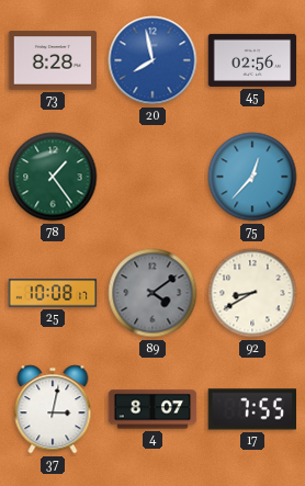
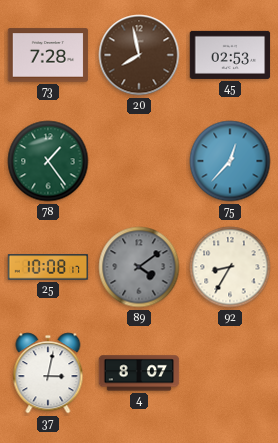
73: 8:28 -> 7:28 (48, 55)
20 dial: blue -> brown (139, 55)
45: 02:56 -> 02:53 (230, 55)
92: 8:40 -> 8:35 (230, 267)
17: 7:55 -> none (251, 409)
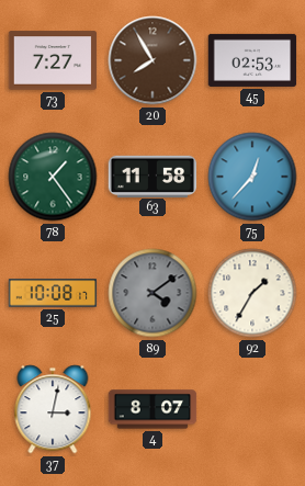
73: 7:28 -> 7:27 (53, 60)
20: 7:58 -> 7:55 (152, 60)
63: none -> 11:58 (152, 176)
92: 8:35 -> 1:35 (252, 293)
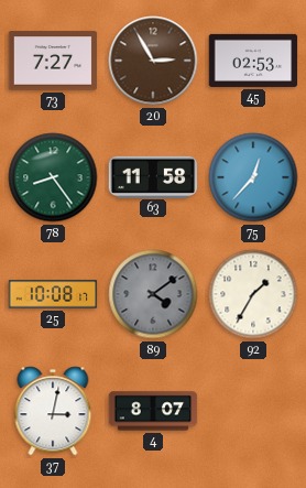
20: 7:55 -> 2:55 (153, 61)
78: 1:24 -> 8:24 (53, 177)
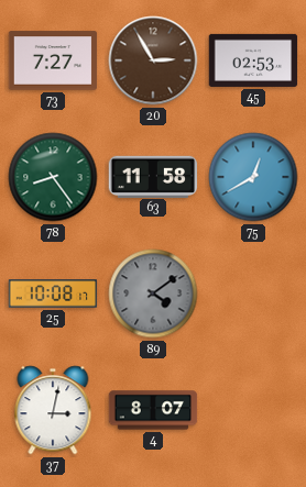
75: 12:37 -> 12:40 (253, 177)
92: 1:35 -> none (253, 294)
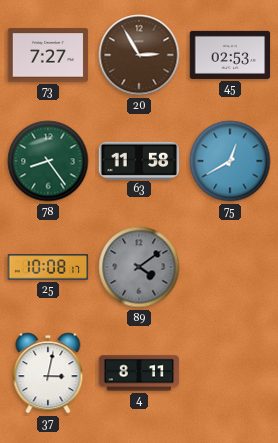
4: 8:07 -> 8:11 (139, 373)
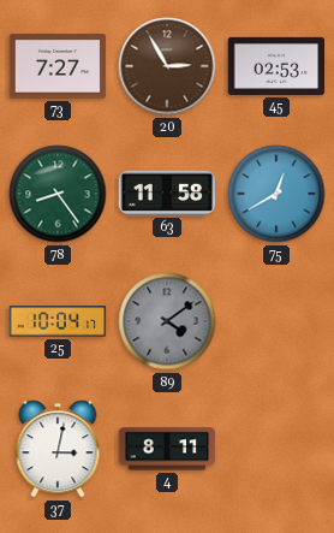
25: 10:08 -> 10:04 (58, 321)
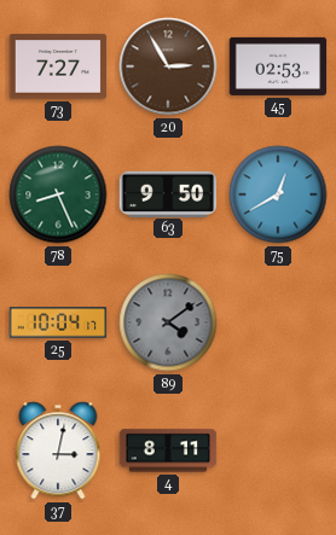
78: 8:24 -> 8:26 (58, 194)
63: 11:58 -> 9:50 (168, 193)
